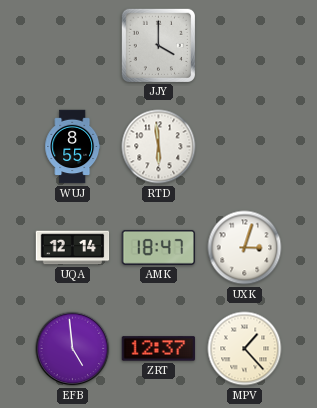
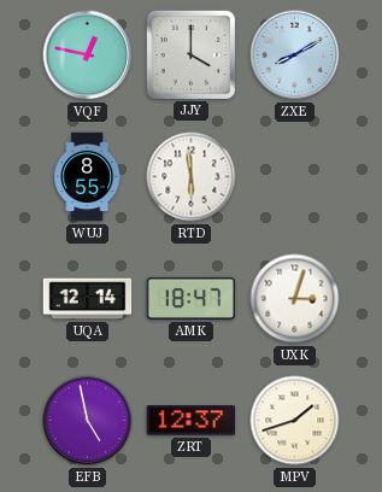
VQF: none -> 12:47 (88, 55)
ZXE: none -> 8:10 (295, 55)
EFB: 4:59 -> 4:58 (88, 421)
MPV: 1:23 -> 1:42 (295, 421)
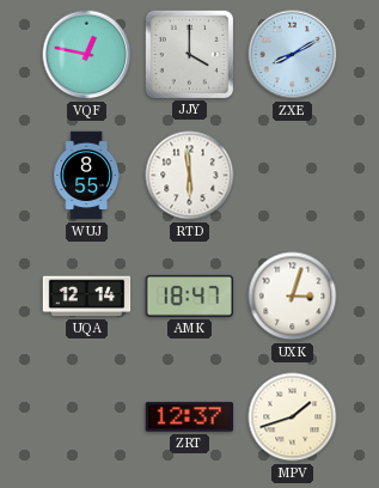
EFB: 4:58 -> none (88, 421)
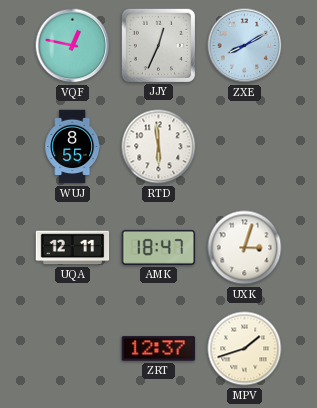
JJY: 4:00 -> 12:34 (158, 45)
UQA: 12:14 -> 12:11 (73, 248)
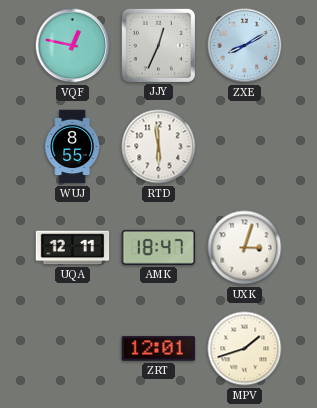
ZRT: 12:37 -> 12:01 (159, 349)
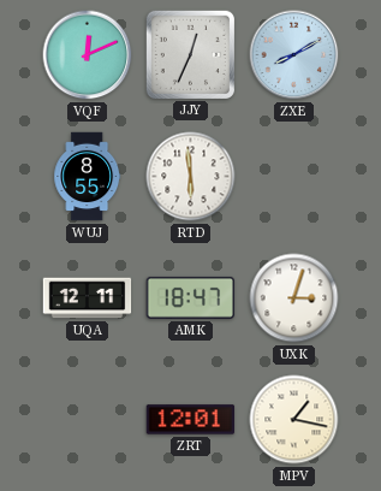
VQF: 12:47 -> 12:11 (88, 55)
MPV: 1:42 -> 1:17 (294, 420)
